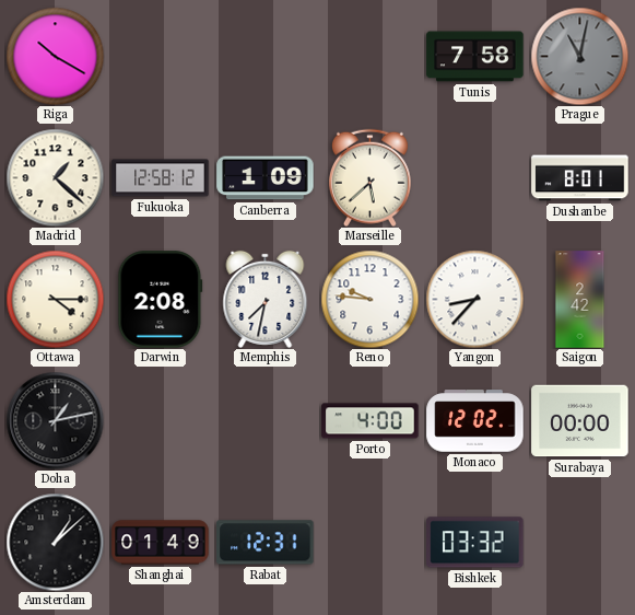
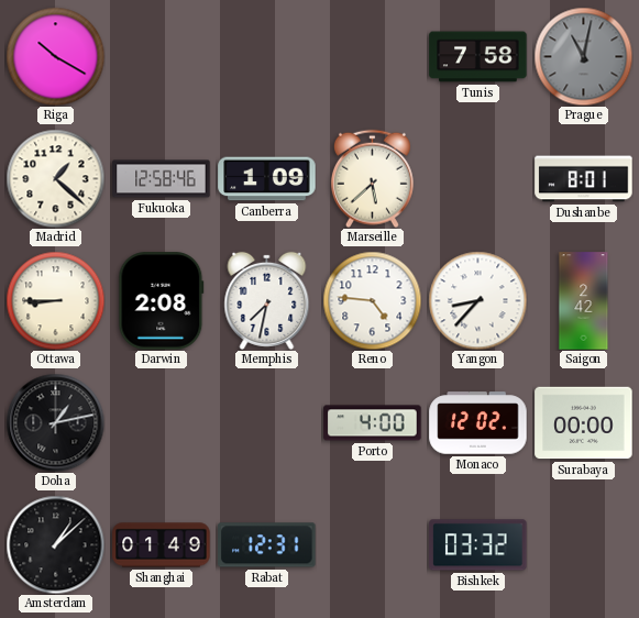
Fukuoka: 12:58:12 -> 12:58:46 (162, 179)
Ottawa: 4:15 -> 8:45 (55, 300)
Reno: 9:46 -> 4:46 (372, 300)
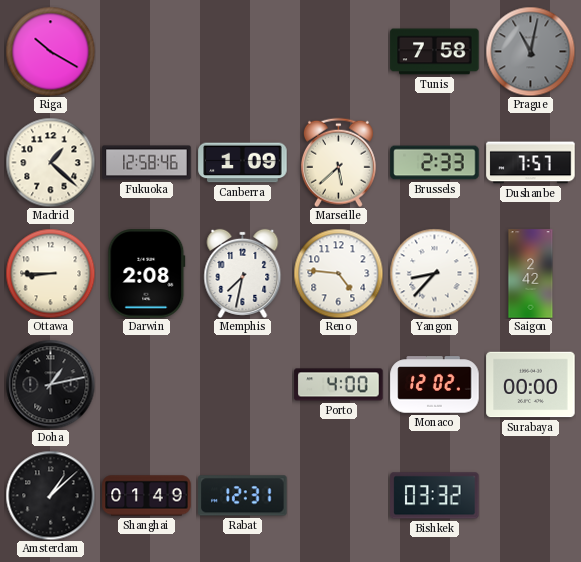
Brussels: none -> 2:33 (435, 163)
Dushanbe: 8:01 -> 7:57 (531, 163)
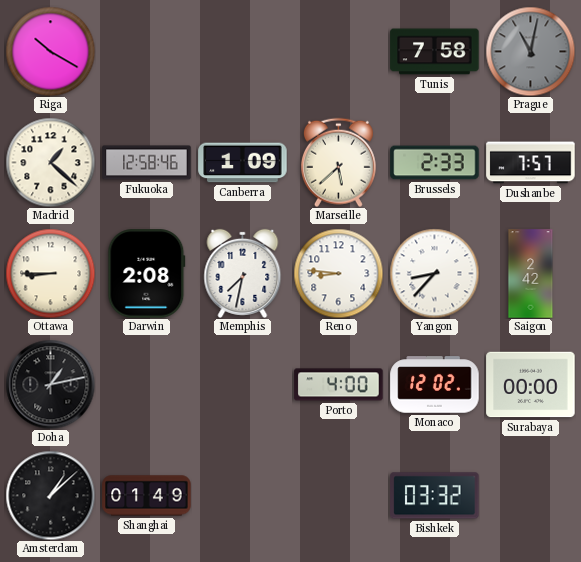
Reno: 4:46 -> 8:46 (338, 273)
Rabat: 12:31 -> none (243, 496)
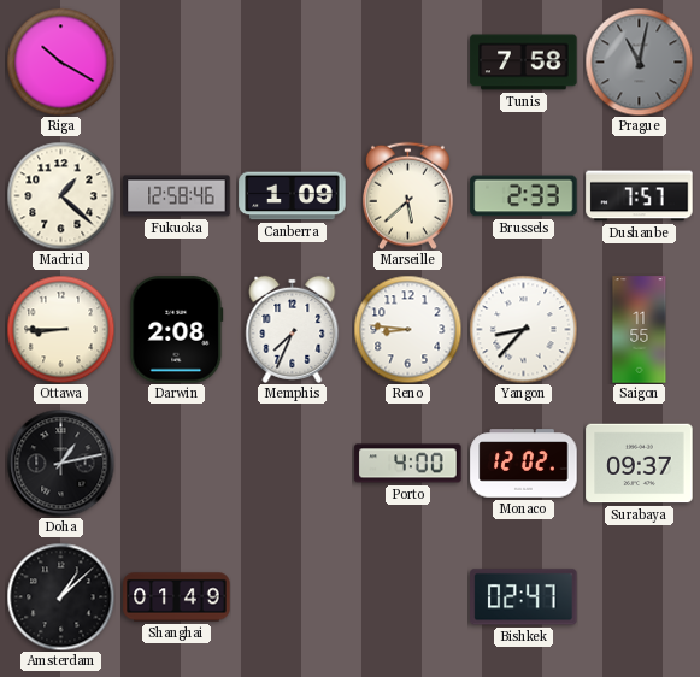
Memphis: 7:32 -> 7:34 (293, 329)
Saigon: 2:42 -> 11:55 (640, 330)
Surabaya: 00:00 -> 09:37 (640, 464)
Bishkek: 03:32 -> 02:47 (524, 597)
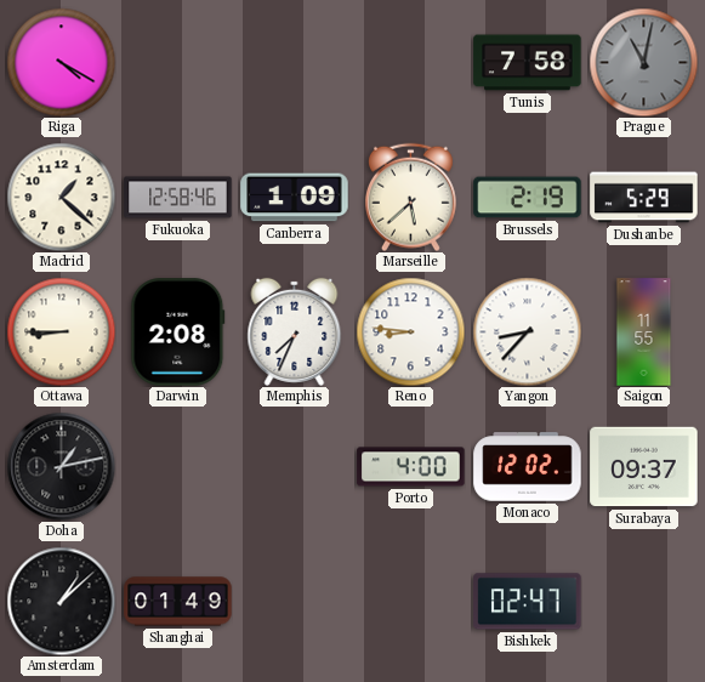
Riga: 10:20 -> 4:20 (61, 62)
Brussels: 2:33 -> 2:19 (528, 198)
Dushanbe: 7:57 -> 5:29 (644, 198)
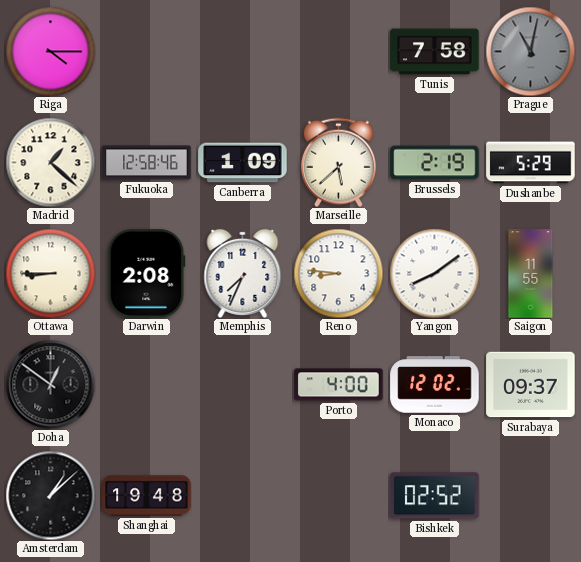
Riga: 4:20 -> 4:15 (50, 51)
Yangon: 8:37 -> 8:09 (434, 273)
Doha: 1:13 -> 12:51 (50, 384)
Shanghai: 01:49 -> 19:48 (147, 496)
Bishkek: 02:47 -> 02:52 (435, 496)
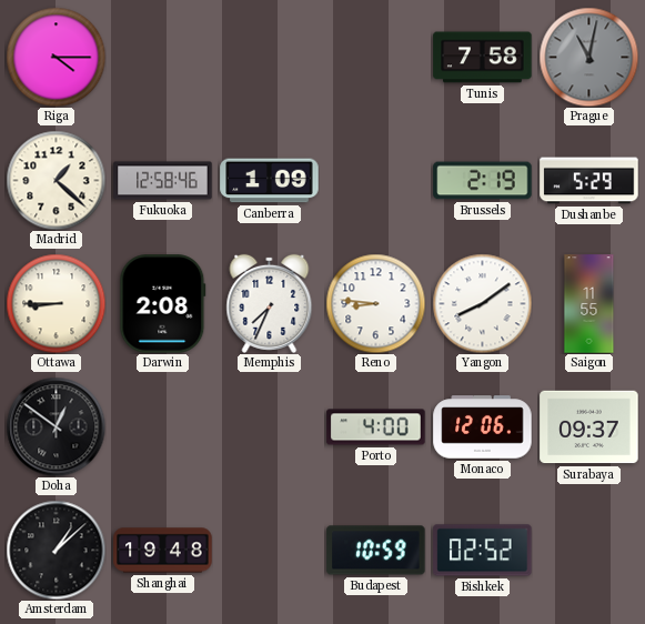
Marseille: 5:38 -> none (338, 162)
Monaco: 12:02 -> 12:06 (483, 427)
Budapest: none -> 10:59 (376, 551)
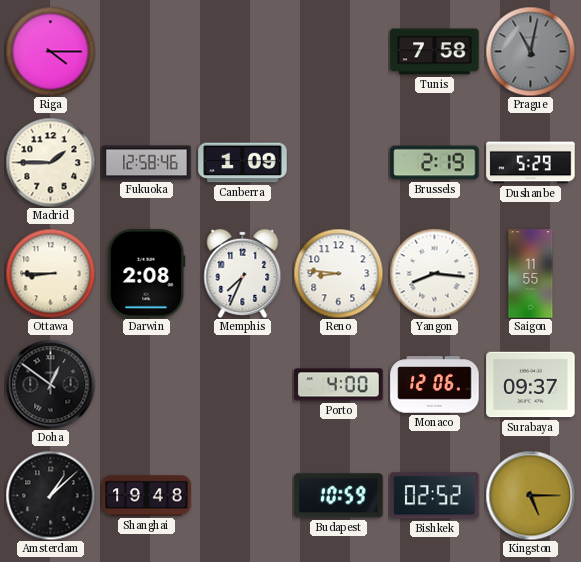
Madrid: 1:22 -> 1:45 (50, 162)
Yangon: 8:09 -> 8:16 (434, 273)
Kingston: none -> 5:15 (530, 495)
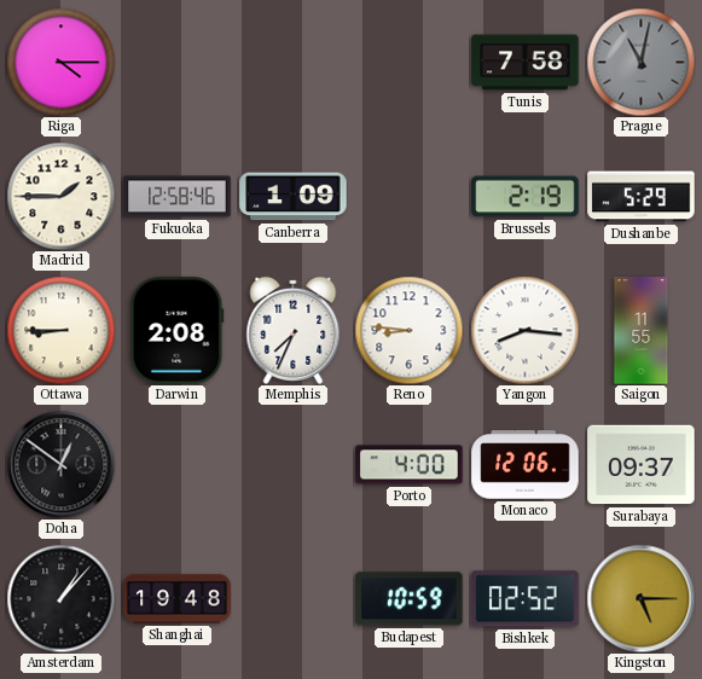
Amsterdam: 1:08 -> 1:07 (60, 598)
